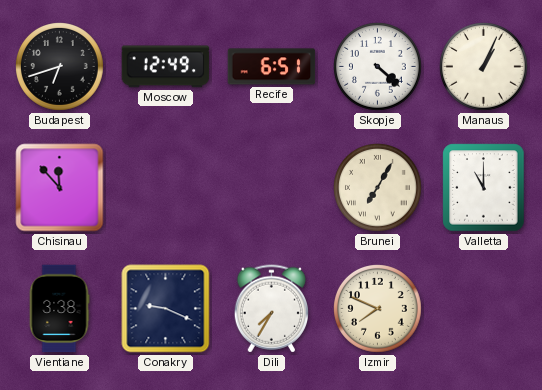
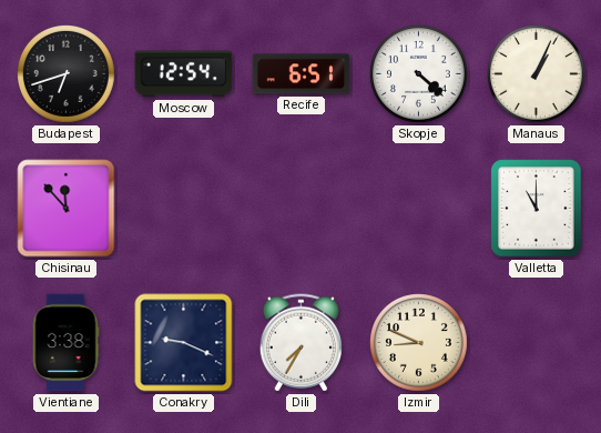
Moscow: 12:49 -> 12:54 (184, 74)
Brunei: 7:05 -> none (378, 188)
Izmir: 7:49 -> 8:49 (419, 343)
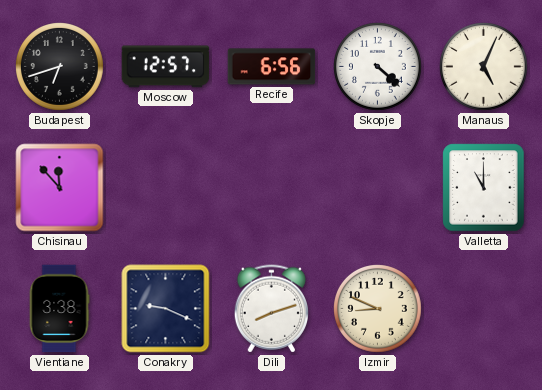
Moscow: 12:54 -> 12:57 (166, 67)
Recife: 6:51 -> 6:56 (272, 67)
Manaus: 1:04 -> 5:04 (484, 67)
Dili: 7:35 -> 8:12 (271, 309)
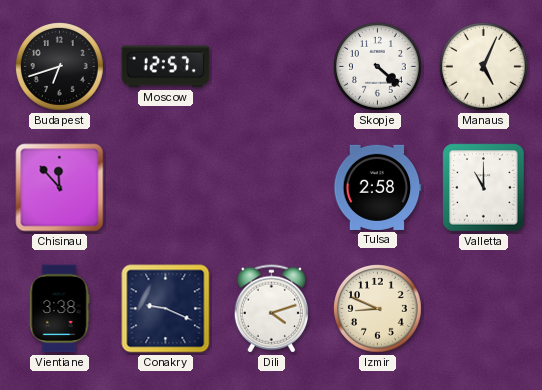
Recife: 6:56 -> none (272, 67)
Tulsa: none -> 2:58 (378, 187)
Dili: 8:12 -> 4:12 (271, 309)
